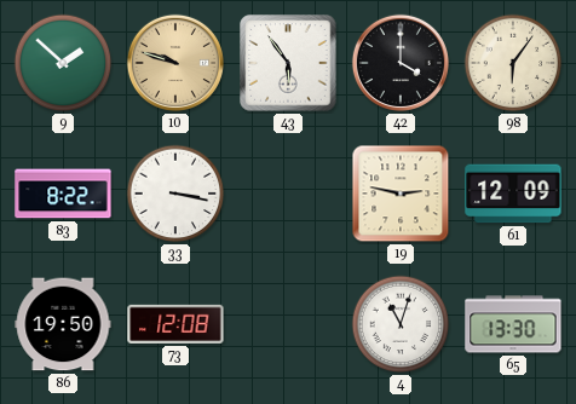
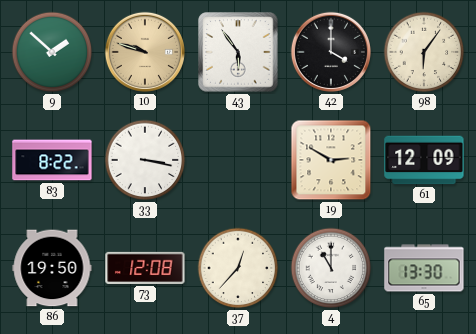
19: 2:47 -> 2:50 (331, 160)
37: none -> 12:37 (238, 268)
4: 11:03 -> 11:00 (331, 268)
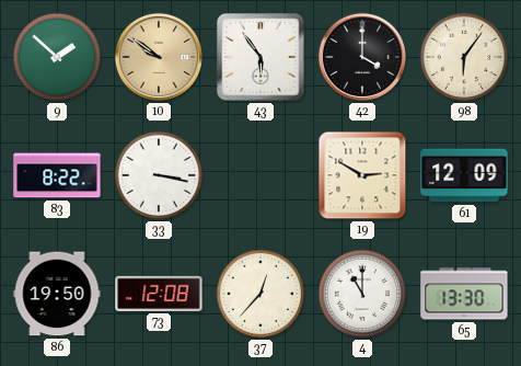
10: 9:48 -> 9:51 (159, 57)
